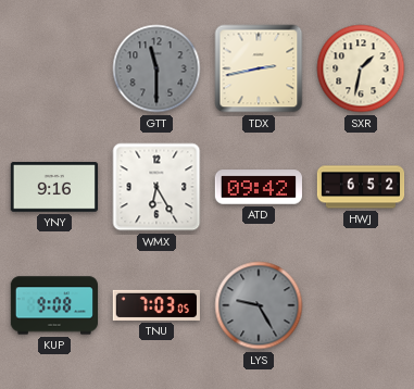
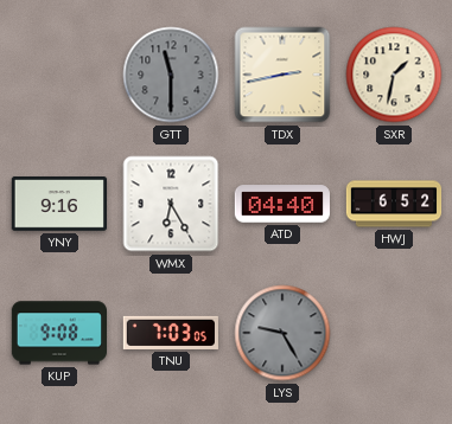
ATD: 09:42 -> 04:40 (282, 204)
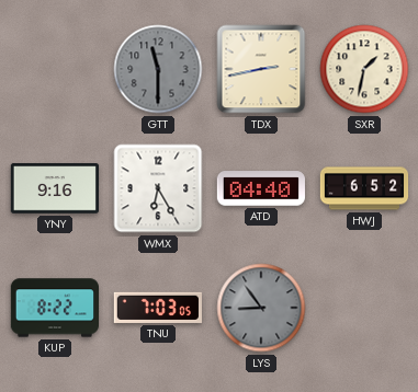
KUP: 9:08 -> 8:22 (54, 308)
LYS: 9:25 -> 8:54 (261, 308)
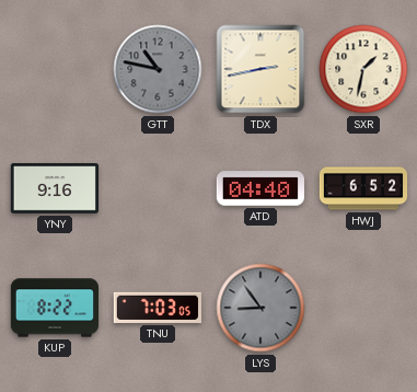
GTT: 11:30 -> 10:47 (158, 69)
WMX: 6:25 -> none (158, 188)
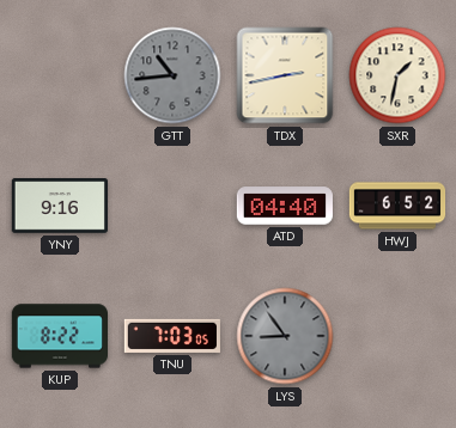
GTT: 10:47 -> 10:44 (172, 75)
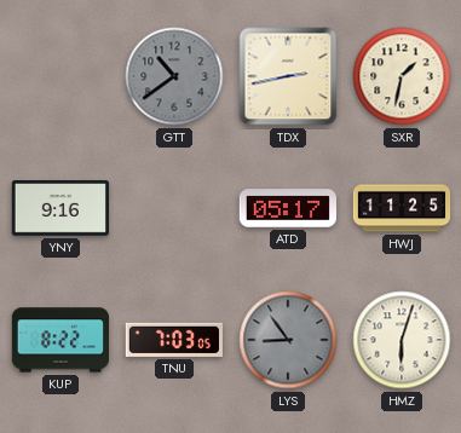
GTT: 10:44 -> 10:39 (174, 76)
ATD: 04:40 -> 05:17 (288, 208)
HWJ: 6:52 -> 11:25 (402, 208)
HMZ: none -> 6:03 (402, 340)
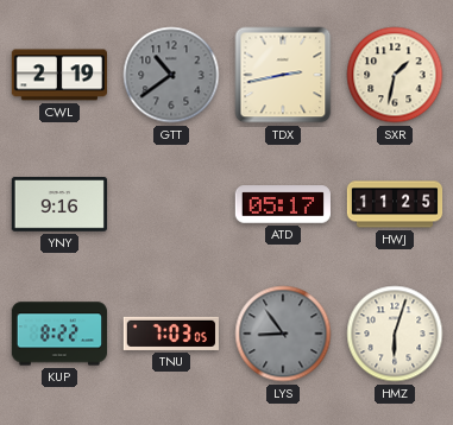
CWL: none -> 2:19 (58, 75)
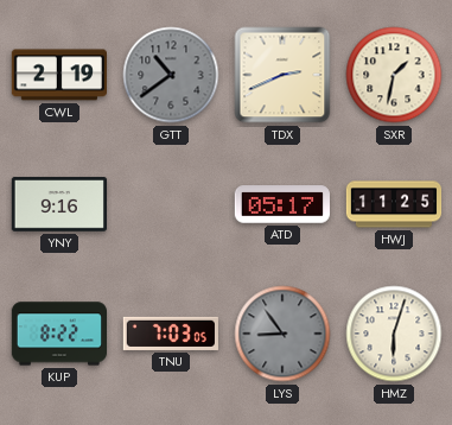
TDX: 2:43 -> 2:41 (282, 75)
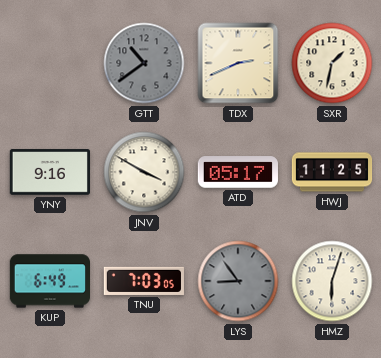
CWL: 2:19 -> none (58, 75)
JNV: none -> 3:50 (144, 172)
KUP: 8:22 -> 6:49 (49, 281)
